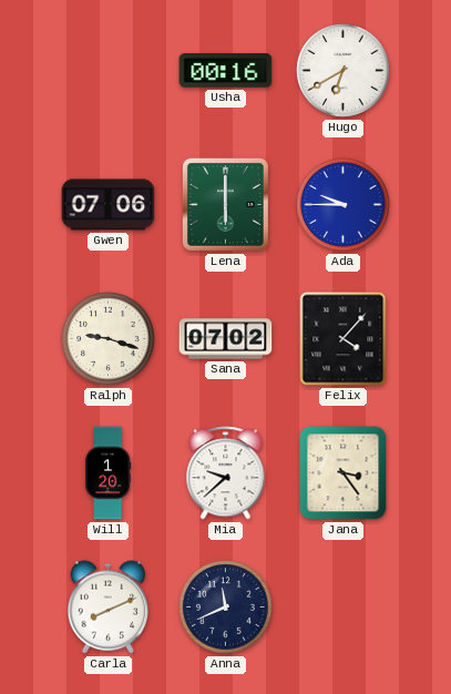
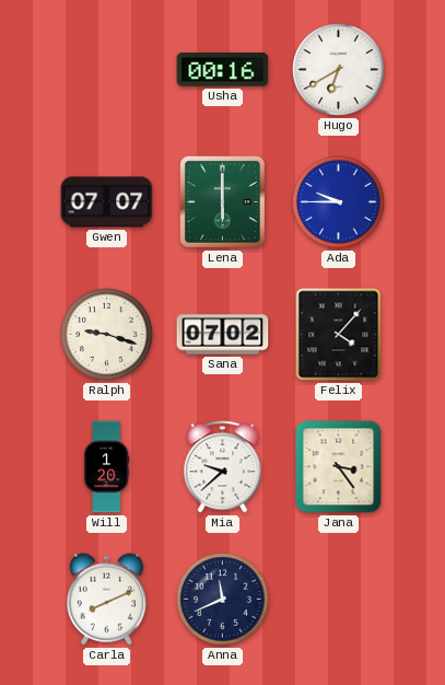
Gwen: 07:06 -> 07:07 (107, 202)
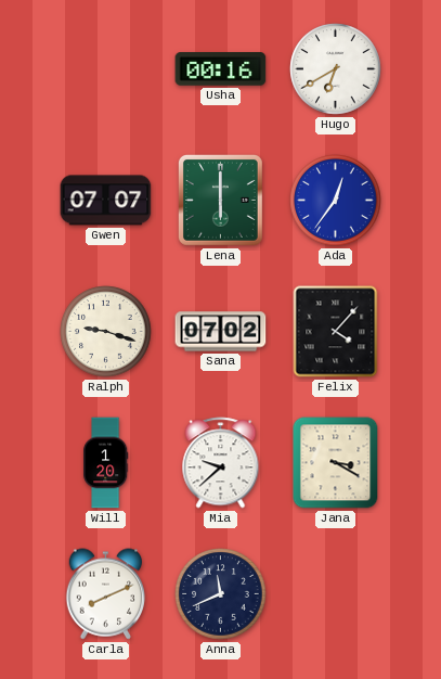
Ada: 9:45 -> 12:36 (336, 201)
Jana: 3:24 -> 3:20 (336, 463)
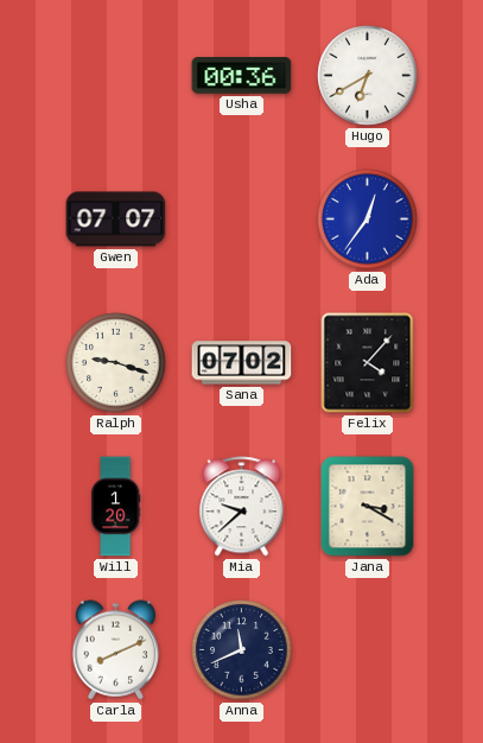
Usha: 00:16 -> 00:36 (242, 76)
Lena: 6:00 -> none (220, 200)
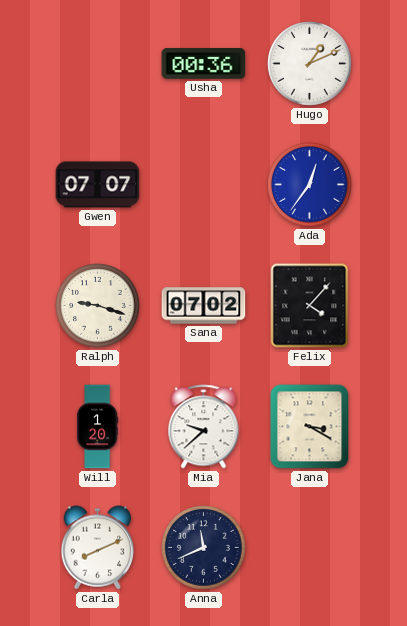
Hugo: 6:40 -> 1:11 (310, 64)
